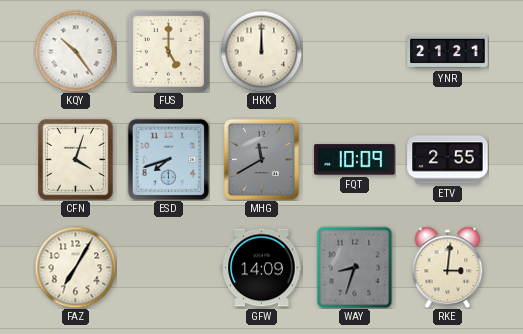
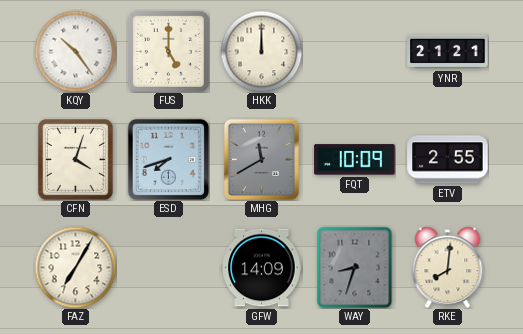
RKE: 3:01 -> 8:01 (448, 267)
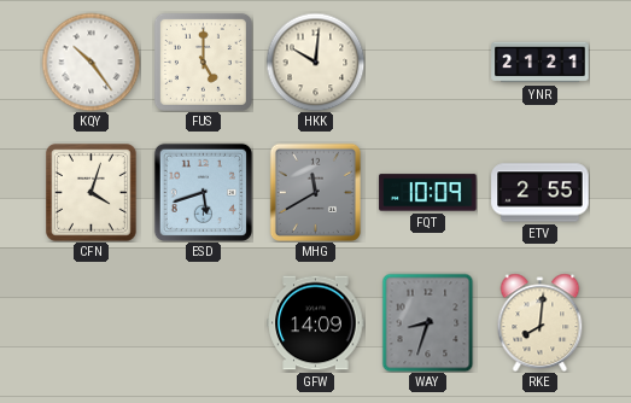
HKK: 12:00 -> 10:01 (315, 62)
ESD: 7:42 -> 5:42 (203, 192)
FAZ: 7:05 -> none (75, 267)
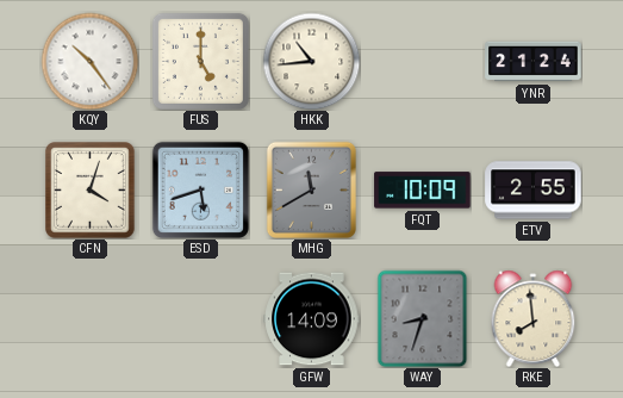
HKK: 10:01 -> 10:44 (311, 61)
YNR: 21:21 -> 21:24 (534, 62)
RKE: 8:01 -> 7:59 (534, 318)
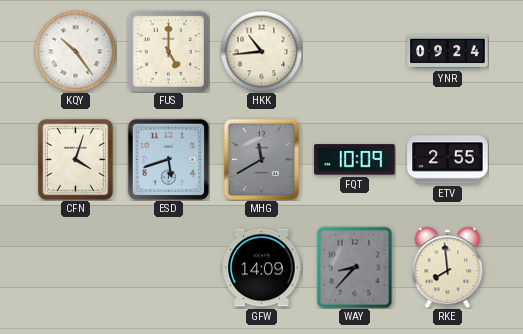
YNR: 21:24 -> 09:24 (448, 52)
WAY: 8:33 -> 8:37 (355, 267)
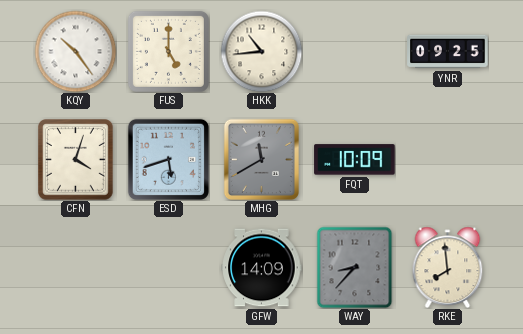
YNR: 09:24 -> 09:25 (448, 52)
ETV: 2:55 -> none (448, 160)
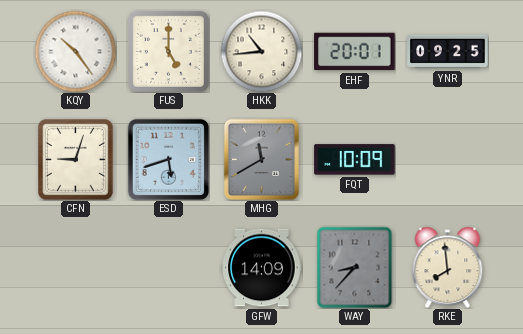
EHF: none -> 20:01 (355, 52)
CFN: 4:03 -> 9:03 (76, 160)
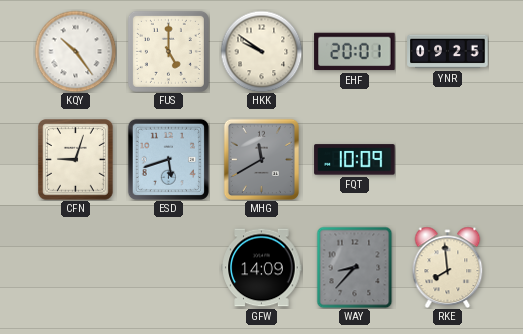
HKK: 10:44 -> 9:51 (261, 51)
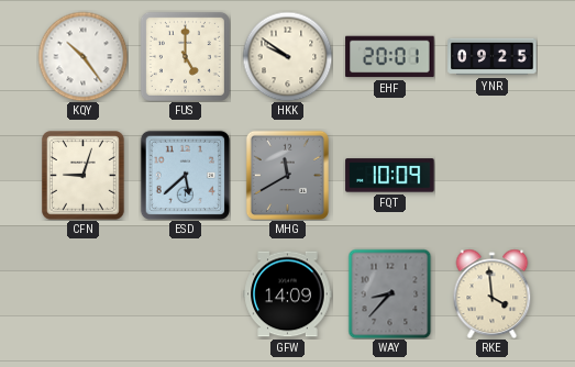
ESD: 5:42 -> 5:38 (185, 175)
RKE: 7:59 -> 3:59 (493, 293)
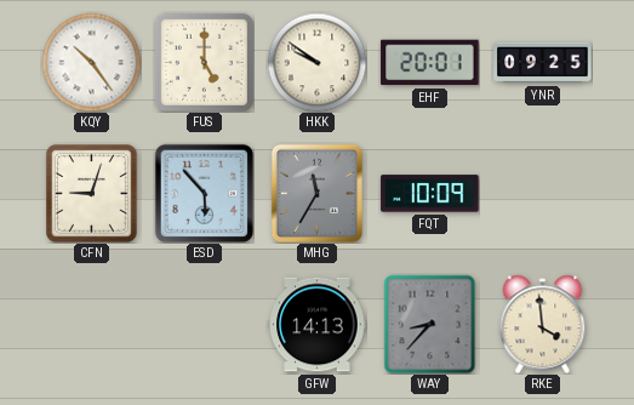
ESD: 5:38 -> 5:53 (204, 193)
MHG: 11:40 -> 11:35 (316, 193)
GFW: 14:09 -> 14:13 (318, 325)
